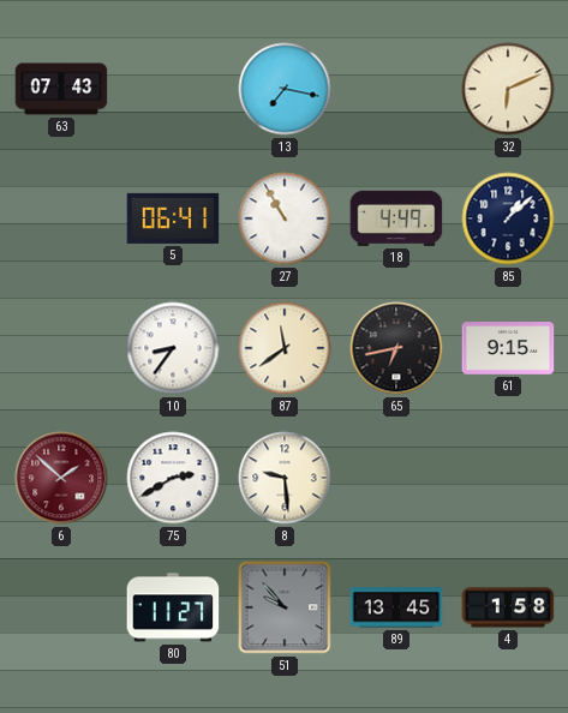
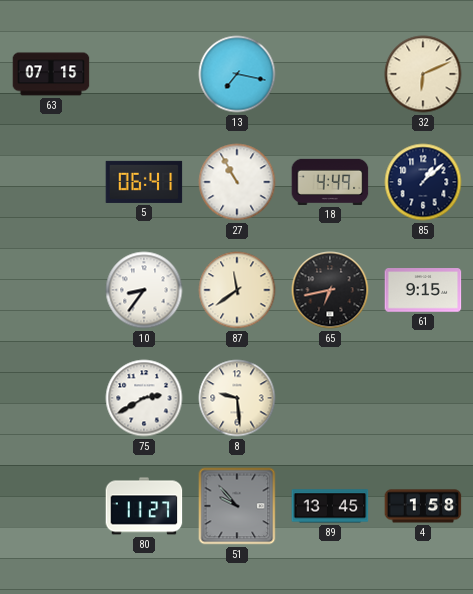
63: 07:43 -> 07:15 (51, 74)
6: 1:52 -> none (61, 478)
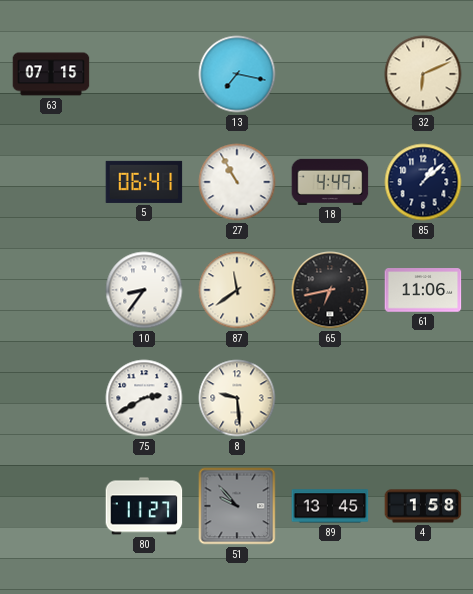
61: 9:15 -> 11:06 (423, 290)
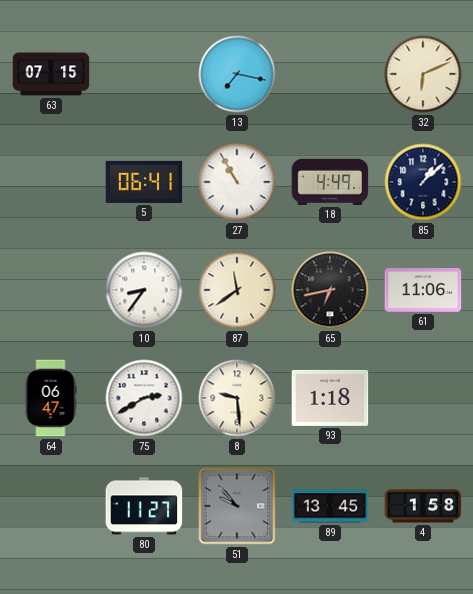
64: none -> 06:47 (51, 398)
93: none -> 1:18 (330, 398)
